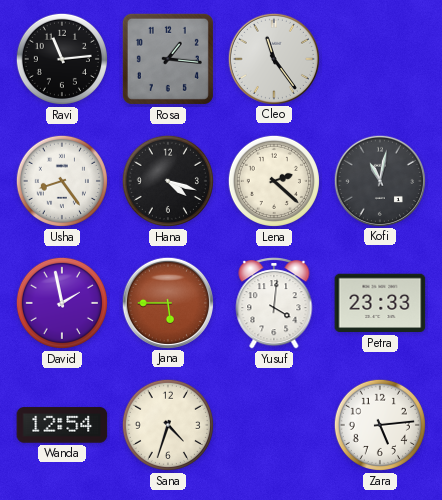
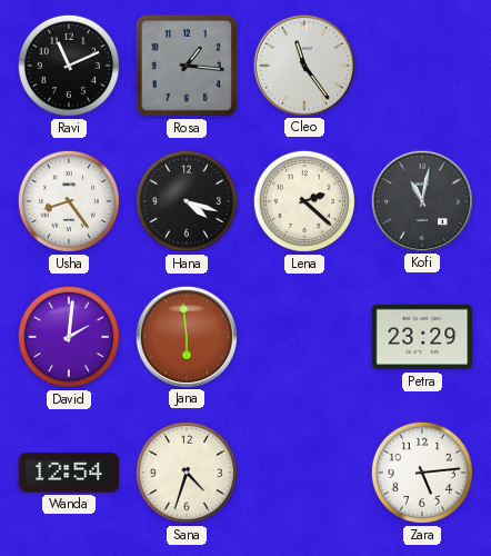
Ravi: 11:14 -> 11:11 (69, 66)
David: 1:58 -> 2:01 (69, 337)
Jana: 5:45 -> 5:59 (186, 336)
Yusuf: 4:01 -> none (274, 303)
Petra: 23:33 -> 23:29 (422, 337)
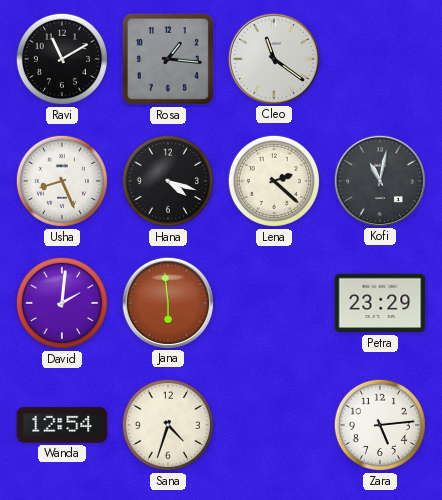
Ravi: 11:11 -> 11:10 (62, 59)
Cleo: 11:24 -> 11:21 (273, 58)
Usha: 8:24 -> 8:26 (62, 181)
